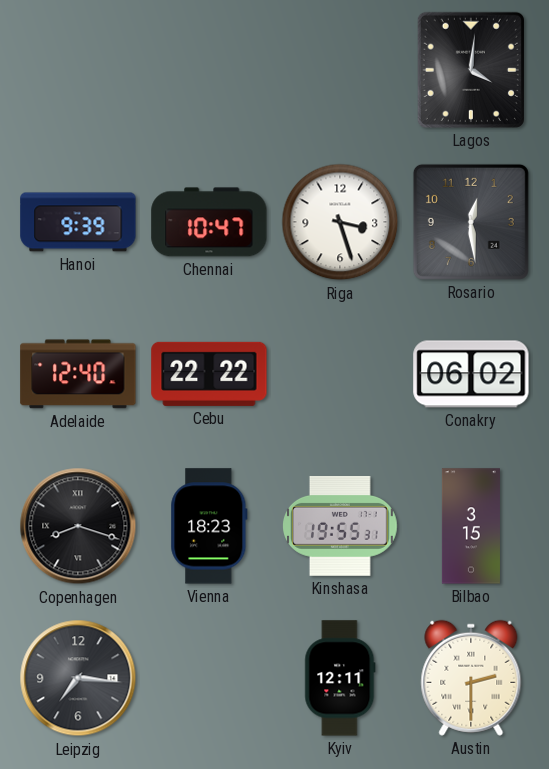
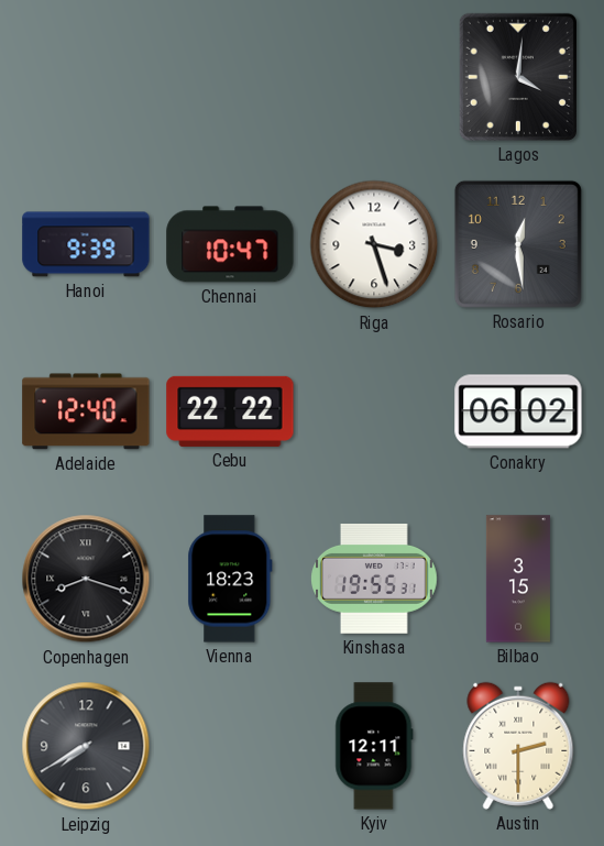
Leipzig: 7:16 -> 7:40 (86, 746)
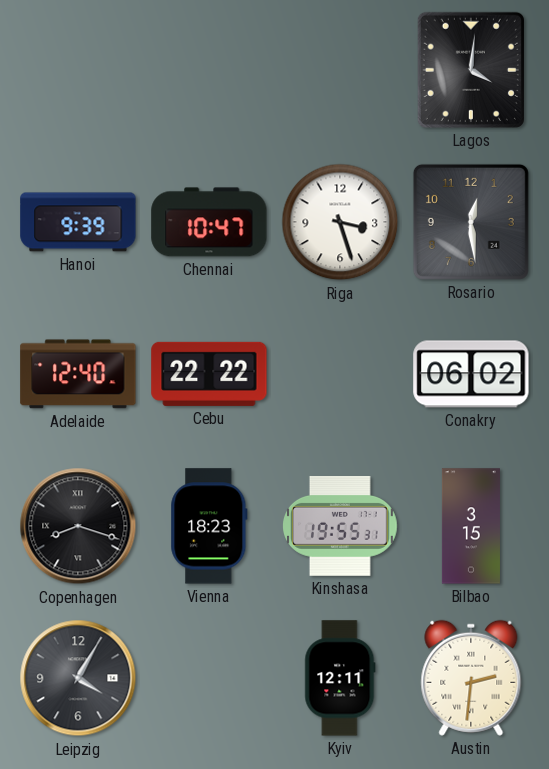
Leipzig: 7:40 -> 4:05 (78, 678)
Austin: 2:30 -> 2:31 (471, 678)
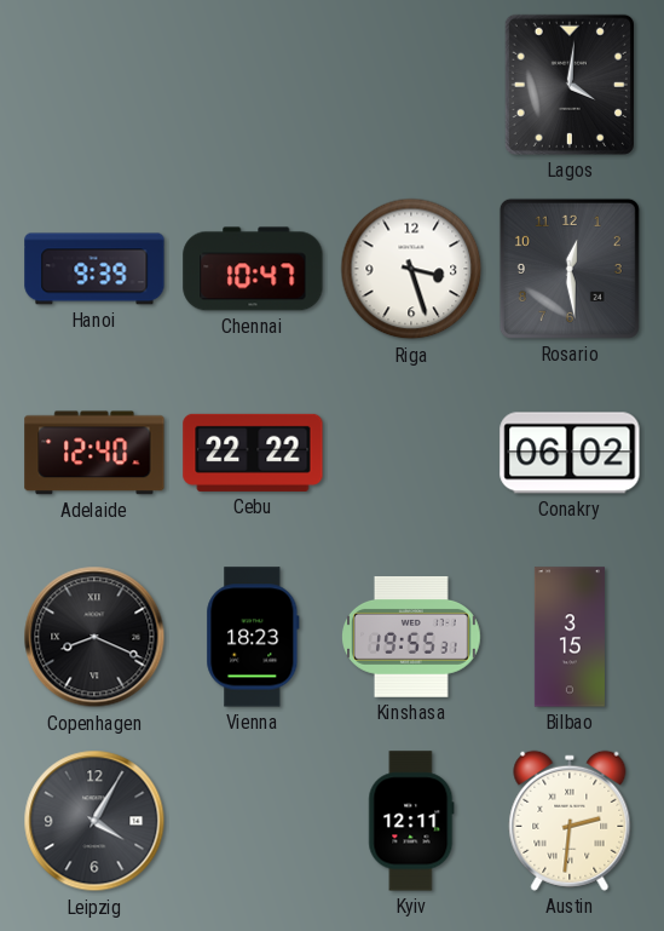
Copenhagen: 8:18 -> 8:19 (94, 637)
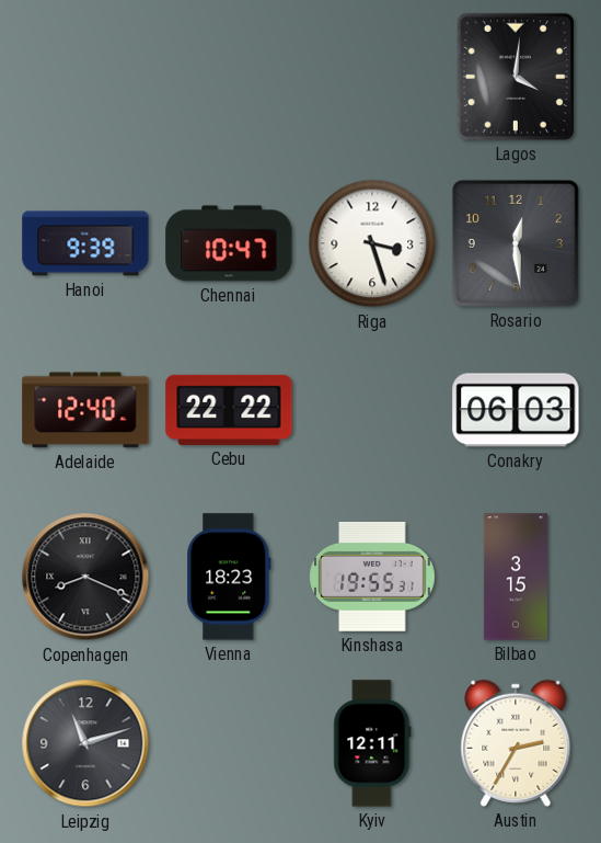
Conakry: 06:02 -> 06:03 (516, 410)
Leipzig: 4:05 -> 11:12 (85, 743)
Austin: 2:31 -> 2:35 (516, 743)
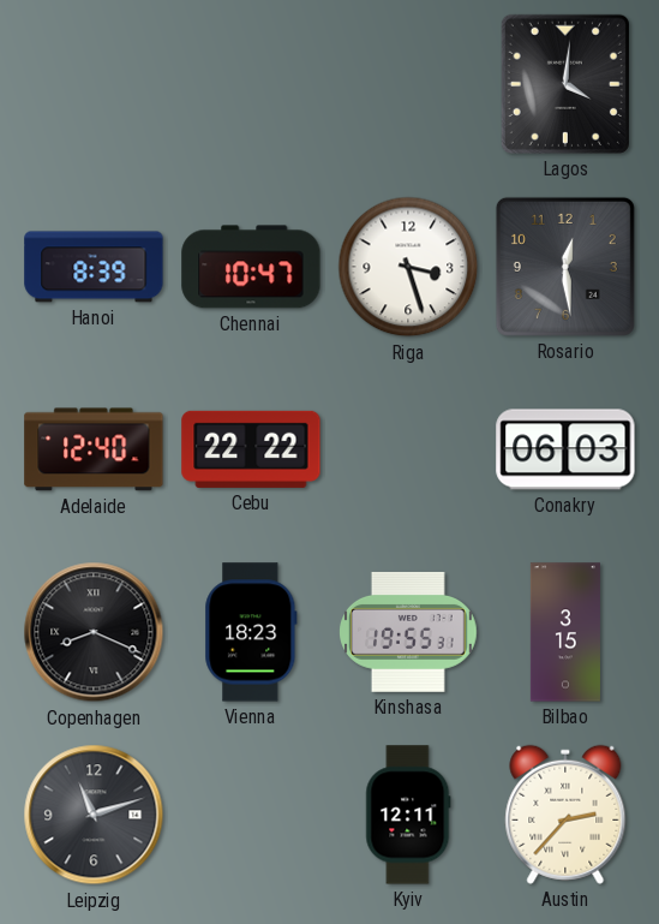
Hanoi: 9:39 -> 8:39 (94, 267)
Austin: 2:35 -> 2:37 (565, 815)
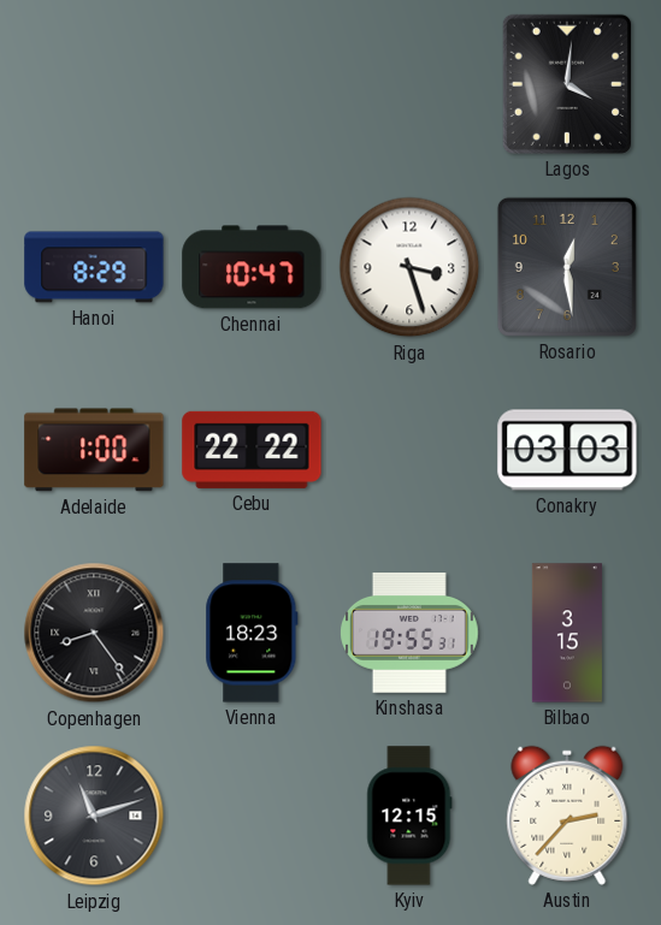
Hanoi: 8:39 -> 8:29 (94, 267)
Adelaide: 12:40 -> 1:00 (94, 450)
Conakry: 06:03 -> 03:03 (567, 450)
Copenhagen: 8:19 -> 8:24 (94, 633)
Kyiv: 12:11 -> 12:15 (409, 816)
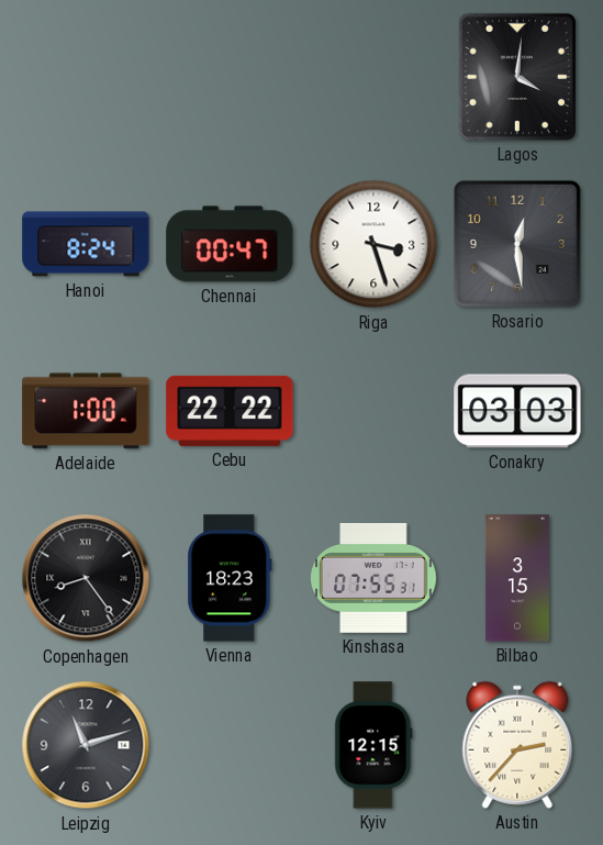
Hanoi: 8:29 -> 8:24 (86, 244)
Chennai: 10:47 -> 00:47 (230, 244)
Kinshasa: 19:55 -> 07:55 (375, 578)
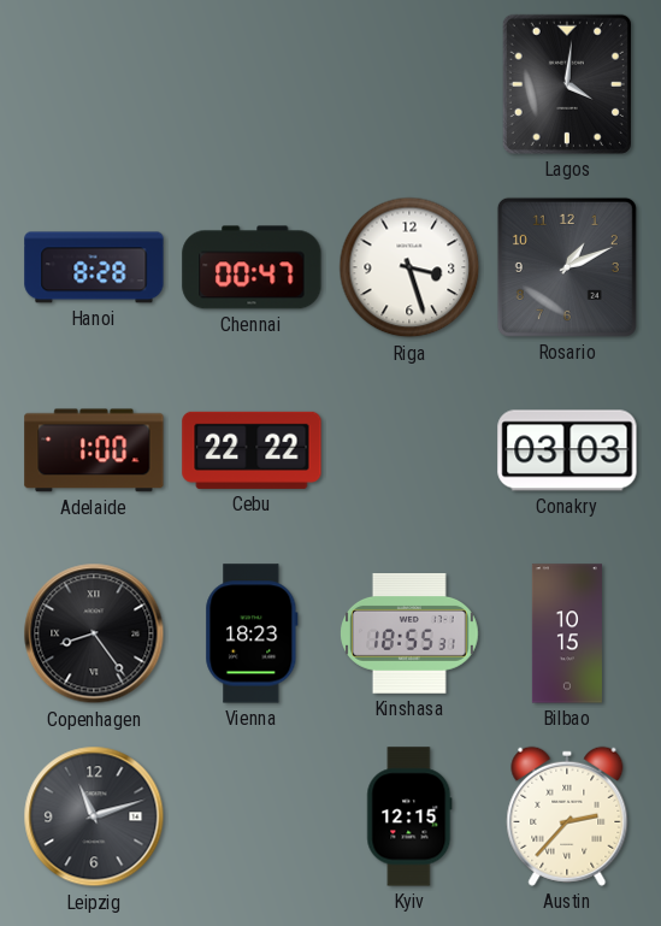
Hanoi: 8:24 -> 8:28 (94, 267)
Rosario: 12:29 -> 1:11 (567, 267)
Kinshasa: 07:55 -> 18:55 (411, 633)
Bilbao: 3:15 -> 10:15 (567, 633)
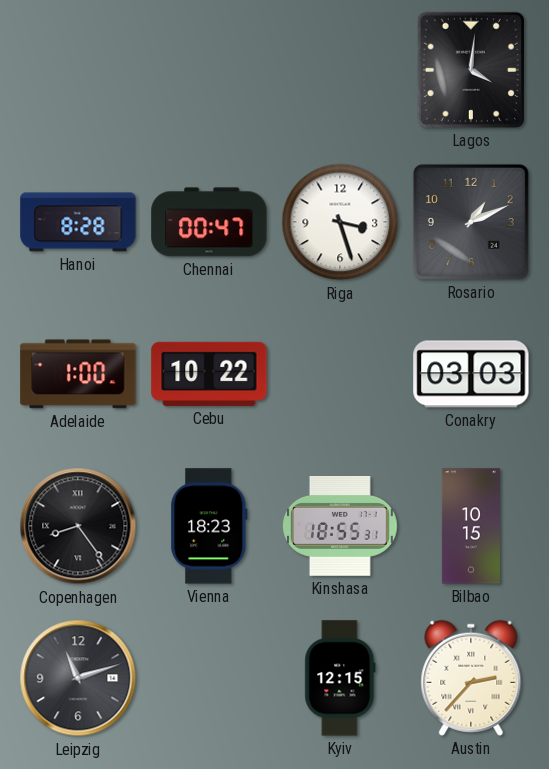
Cebu: 22:22 -> 10:22 (209, 374)
